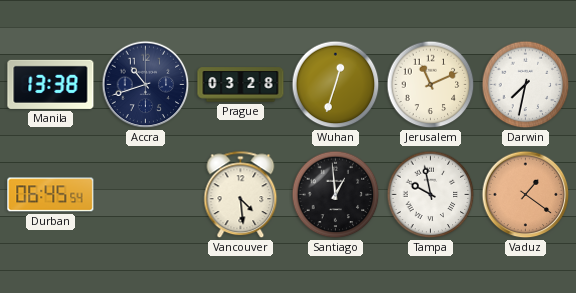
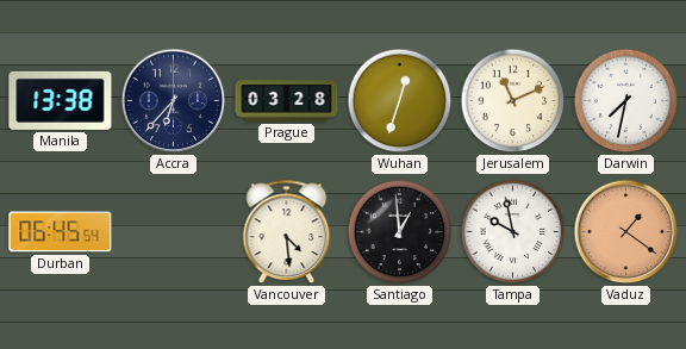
Accra: 10:42 -> 6:37 (174, 101)
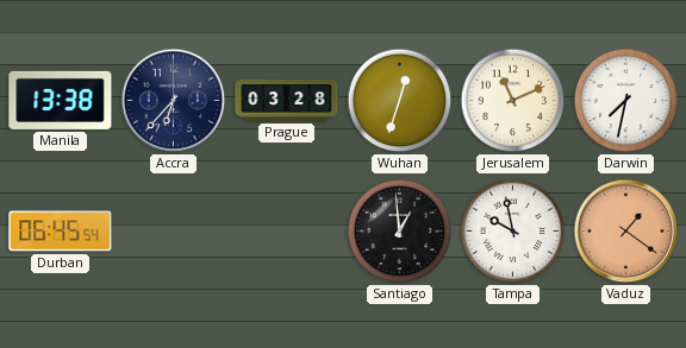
Vancouver: 4:29 -> none (287, 232)
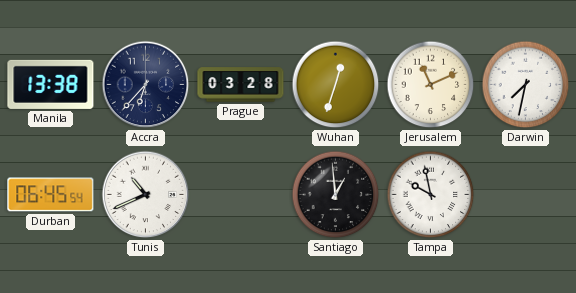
Tunis: none -> 10:41 (146, 195)
Vaduz: 1:21 -> none (626, 232)
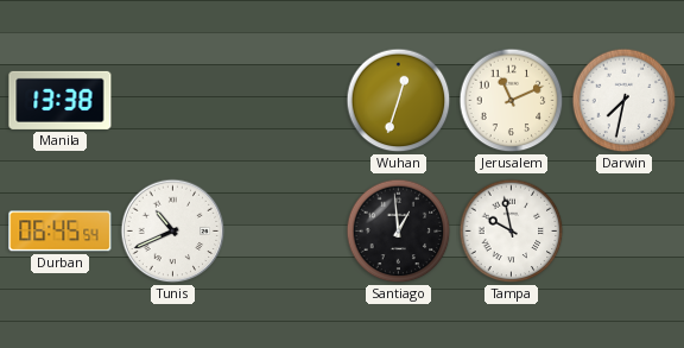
Accra: 6:37 -> none (146, 85)
Prague: 03:28 -> none (241, 85)
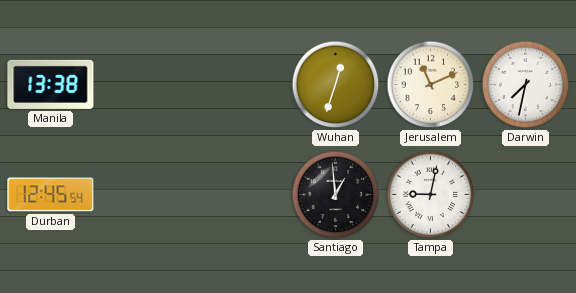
Durban: 06:45 -> 12:45 (51, 195)
Tunis: 10:41 -> none (173, 232)
Tampa: 9:58 -> 9:02 (431, 195)
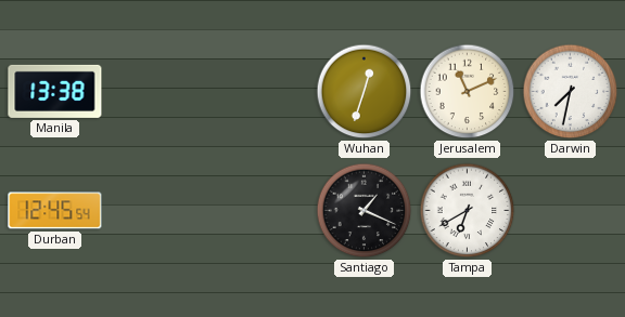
Santiago: 12:59 -> 1:19 (365, 211)
Tampa: 9:02 -> 6:40 (468, 211)
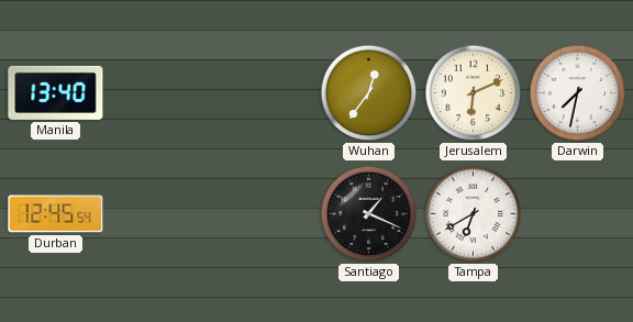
Manila: 13:38 -> 13:40 (56, 92)
Wuhan: 12:33 -> 12:36 (369, 93)
Jerusalem: 11:11 -> 6:11 (474, 93)
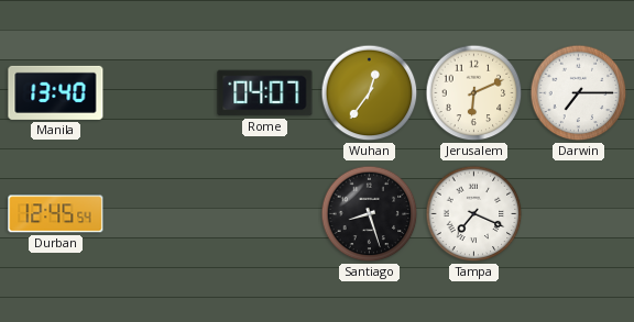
Rome: none -> 04:07 (265, 93)
Darwin: 7:32 -> 7:15 (579, 93)
Santiago: 1:19 -> 8:27 (370, 214)
Tampa: 6:40 -> 7:19 (474, 214)
